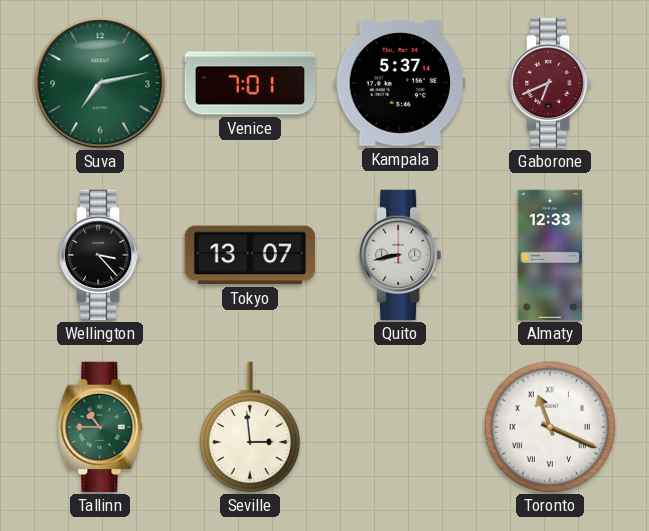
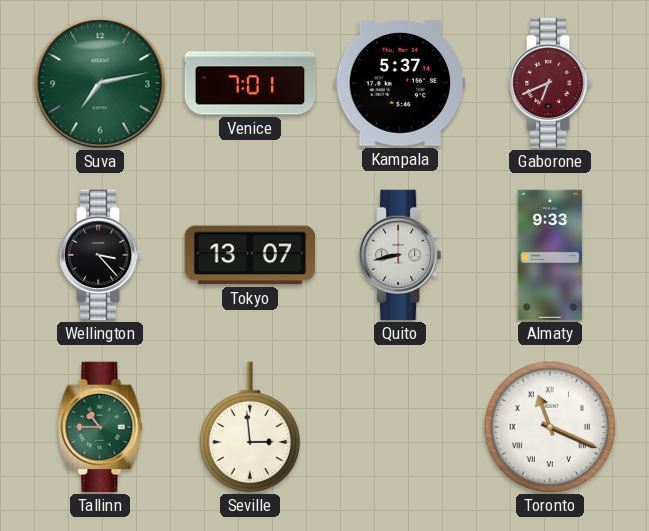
Almaty: 12:33 -> 9:33 (550, 255)
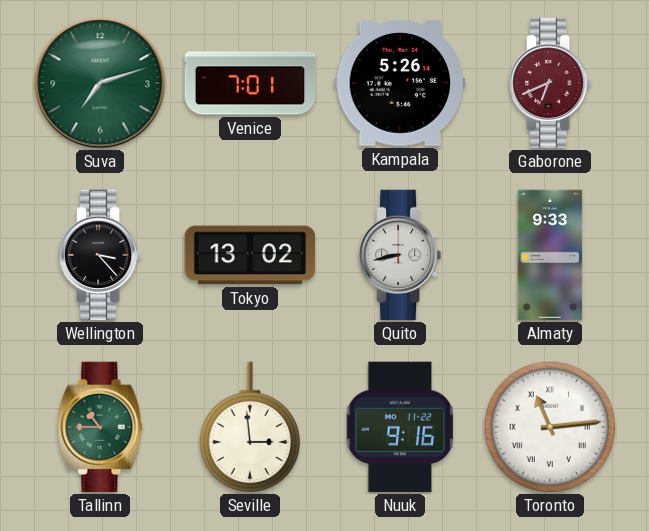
Suva: 7:13 -> 7:12 (100, 83)
Kampala: 5:37 -> 5:26 (400, 84)
Tokyo: 13:07 -> 13:02 (250, 255)
Nuuk: none -> 9:16 (400, 427)
Toronto: 11:19 -> 11:14 (550, 427)
